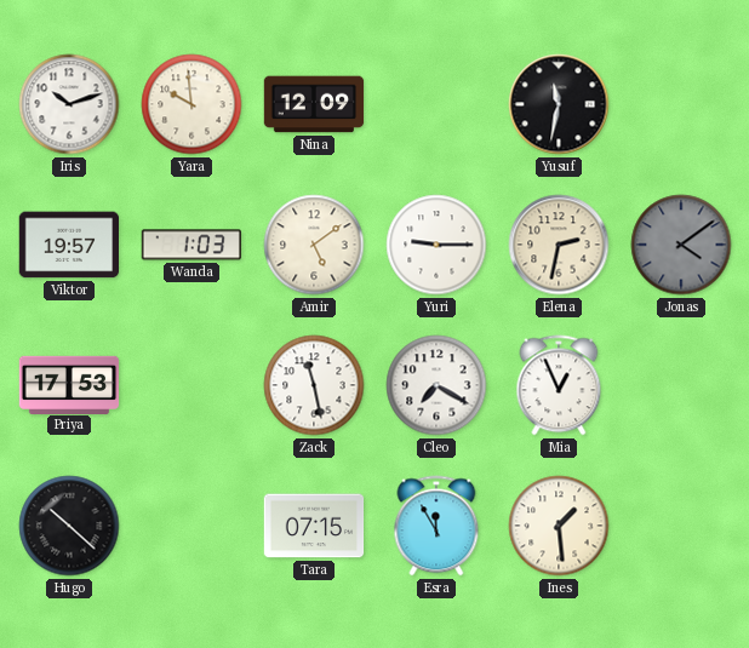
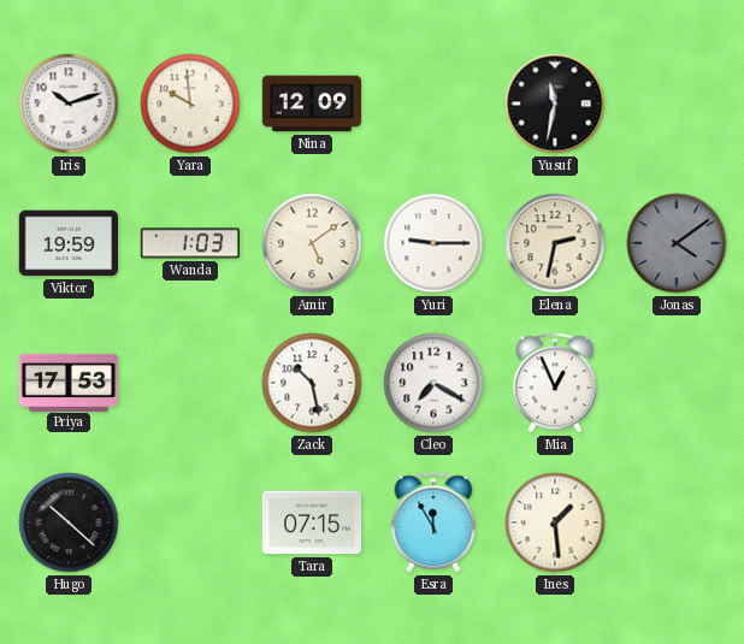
Viktor: 19:57 -> 19:59 (67, 243)
Zack: 11:28 -> 10:28 (312, 383)
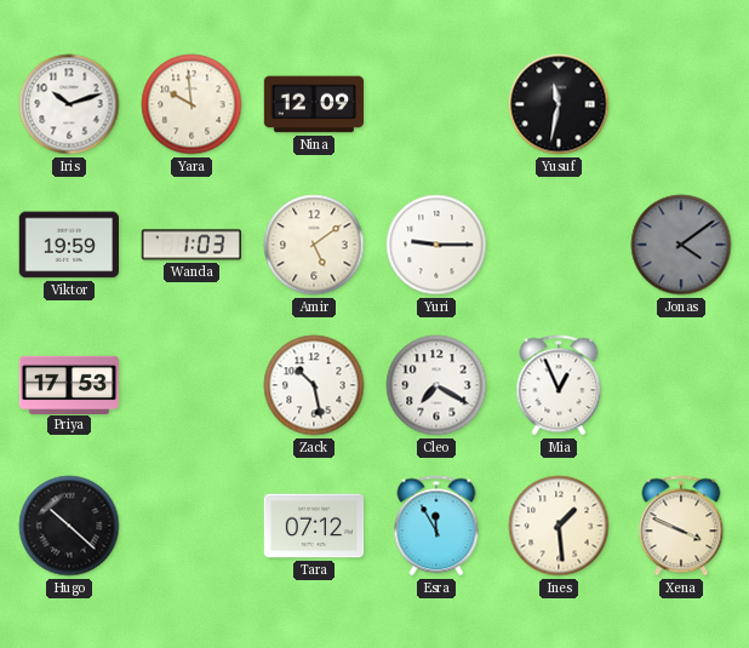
Elena: 2:32 -> none (555, 243)
Tara: 07:15 -> 07:12 (314, 526)
Xena: none -> 3:49 (681, 526)
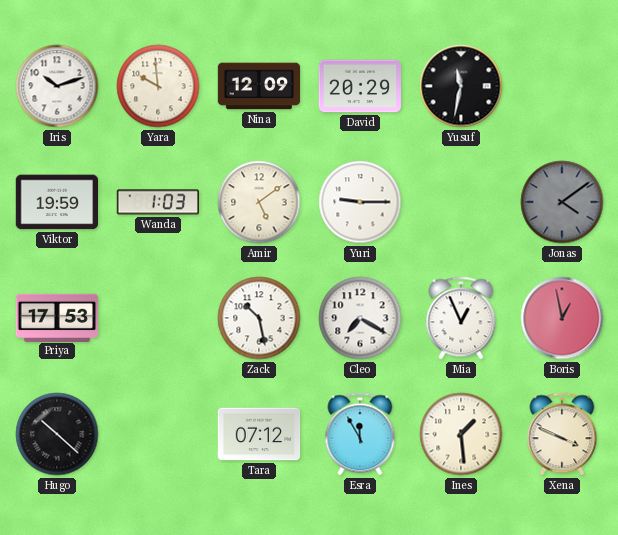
David: none -> 20:29 (359, 86)
Boris: none -> 12:58 (562, 318)
